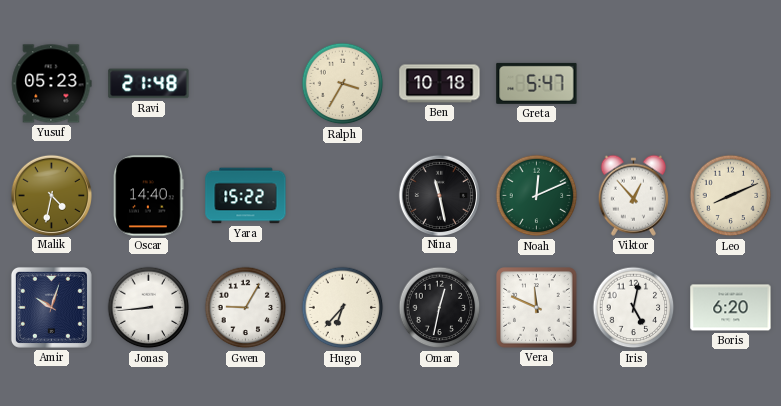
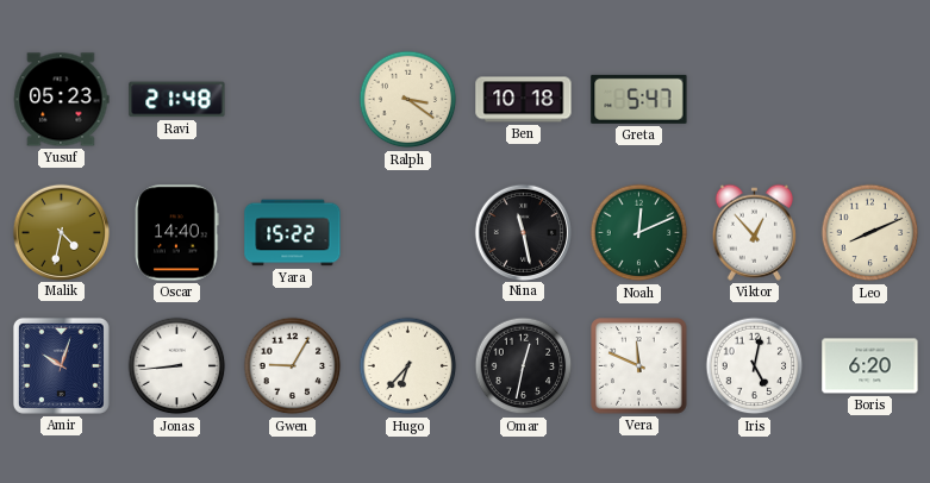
Ralph: 3:35 -> 3:21 (408, 100)
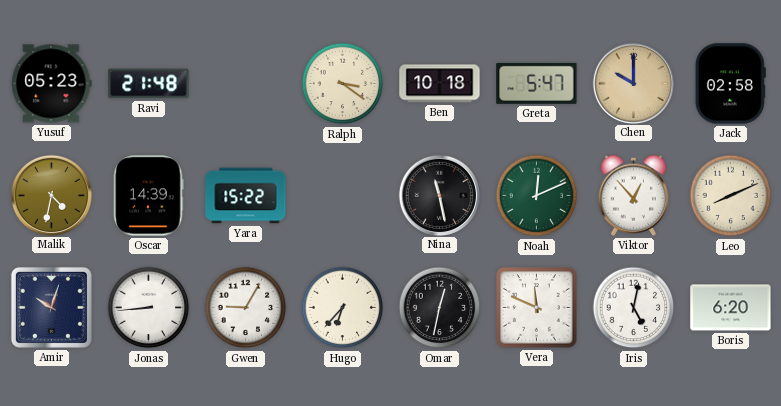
Chen: none -> 10:00 (633, 83)
Jack: none -> 02:58 (730, 84)
Oscar: 14:40 -> 14:39 (149, 196)
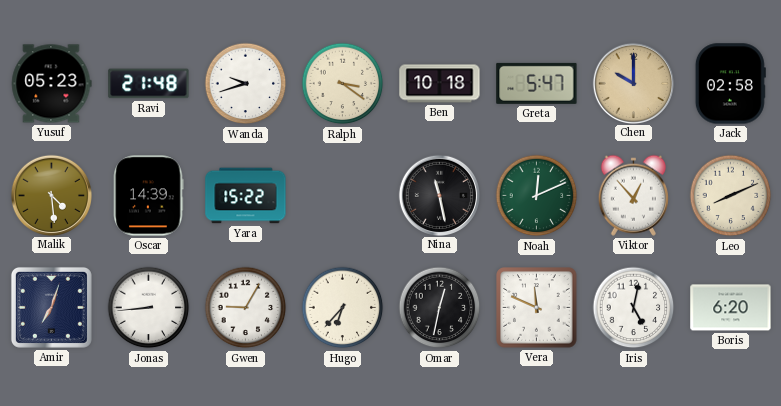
Wanda: none -> 9:42 (246, 84)
Malik: 4:32 -> 4:29 (51, 195)
Amir: 10:03 -> 7:03 (51, 307)
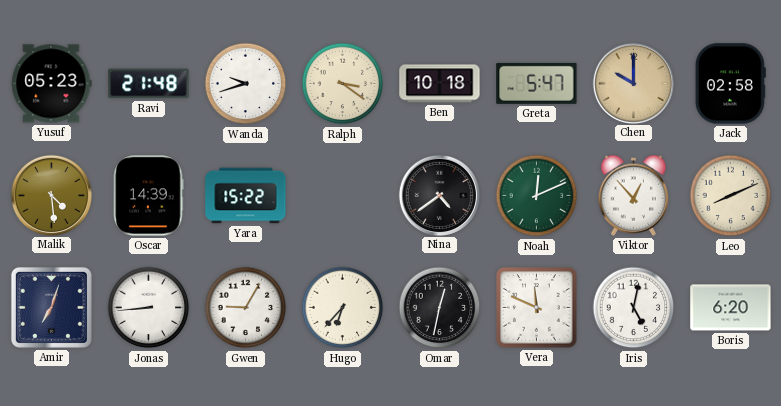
Nina: 11:28 -> 4:39 (439, 195)
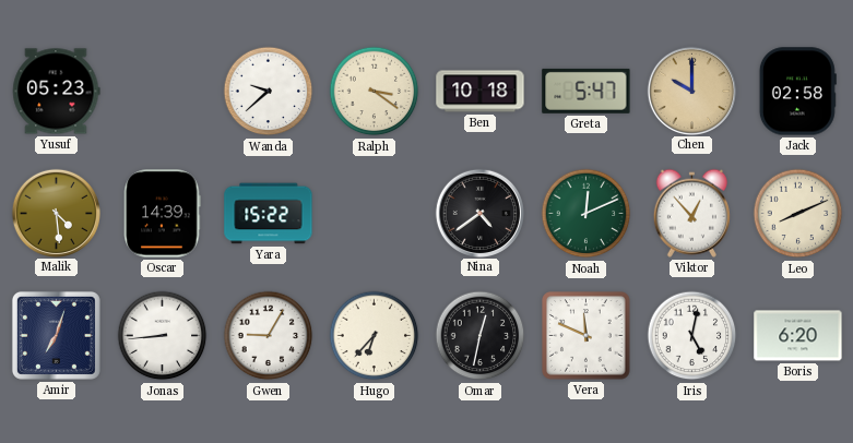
Ravi: 21:48 -> none (149, 84)
Wanda: 9:42 -> 9:38 (269, 92)
